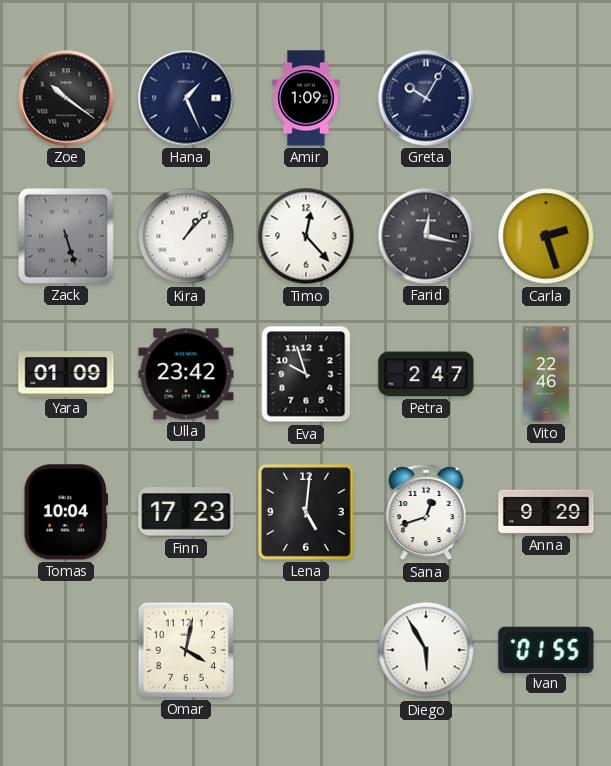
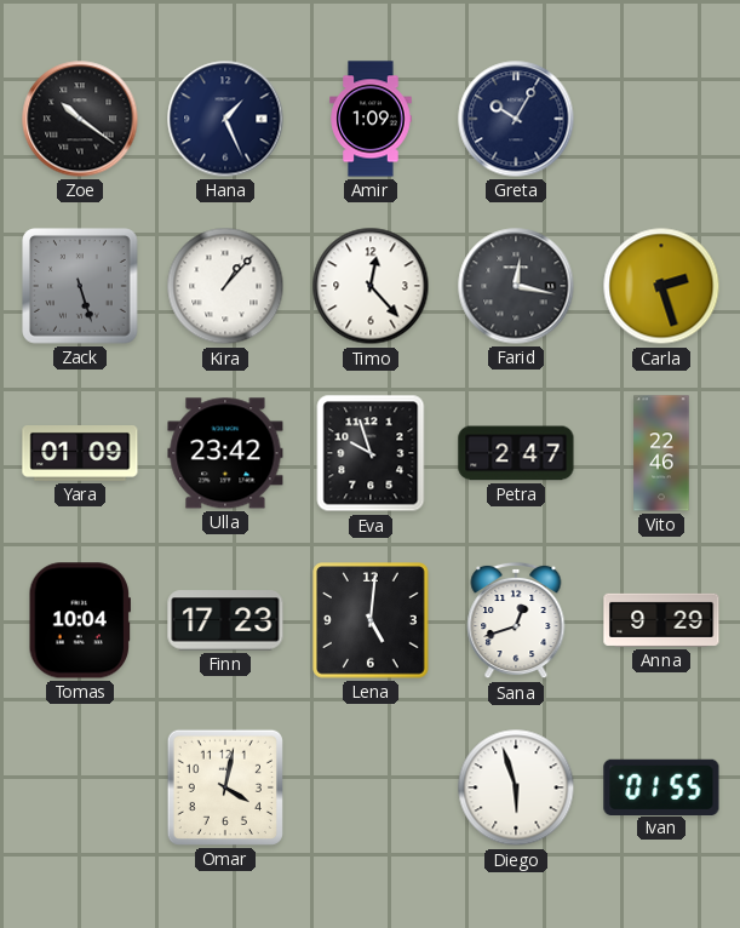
Diego: 5:55 -> 5:57 (516, 787)
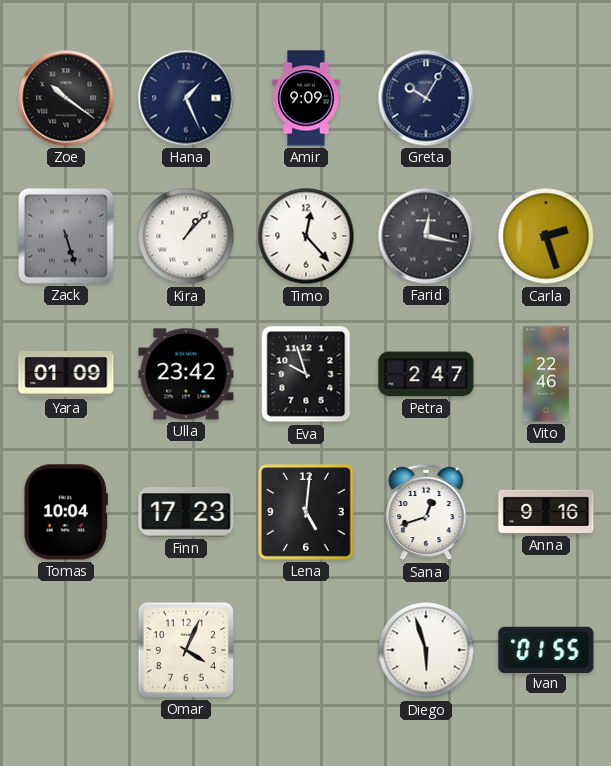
Amir: 1:09 -> 9:09 (306, 98)
Anna: 9:29 -> 9:16 (546, 512)
Omar: 4:02 -> 4:04 (186, 650)
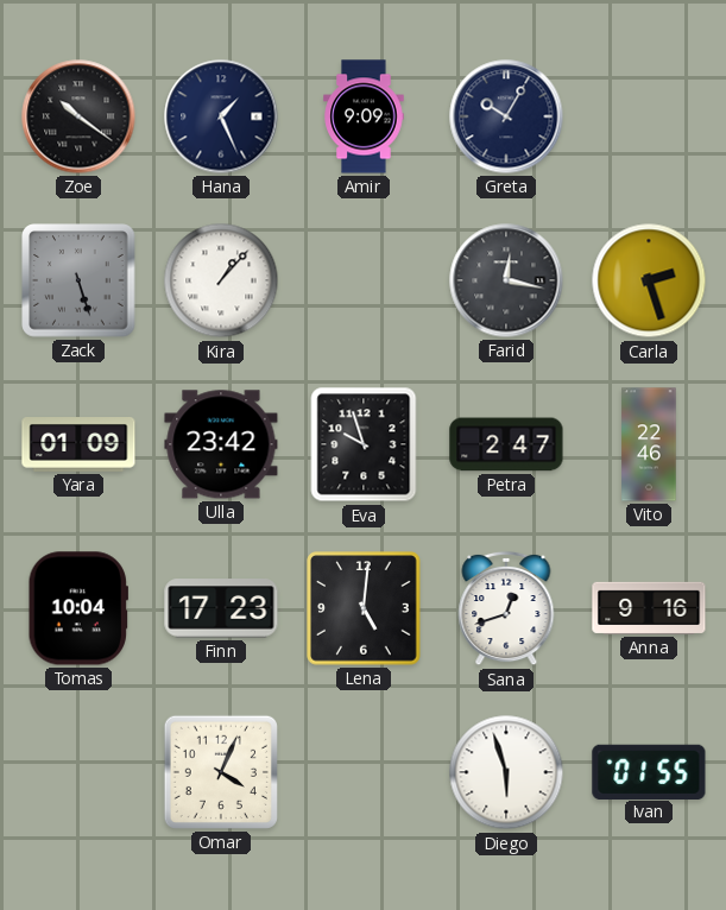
Timo: 12:23 -> none (306, 236)
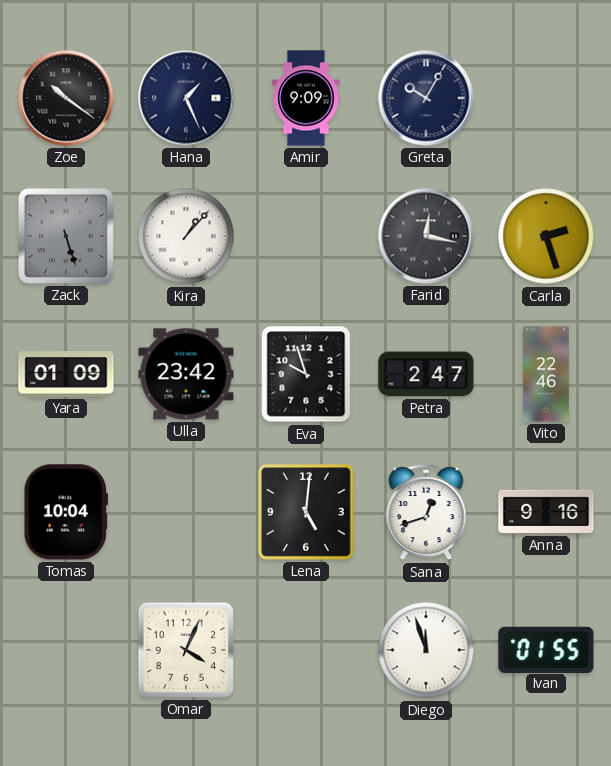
Finn: 17:23 -> none (221, 608)
Diego: 5:57 -> 11:57 (426, 650)
